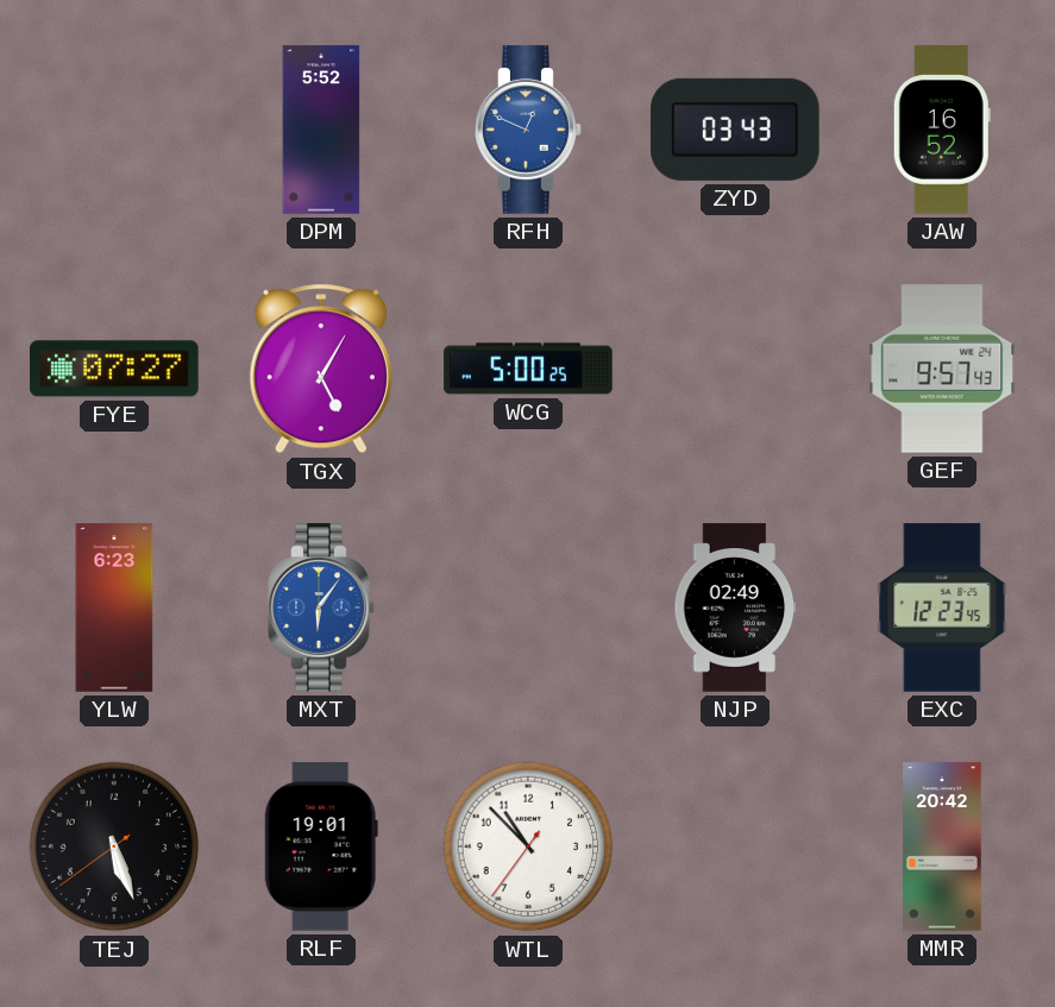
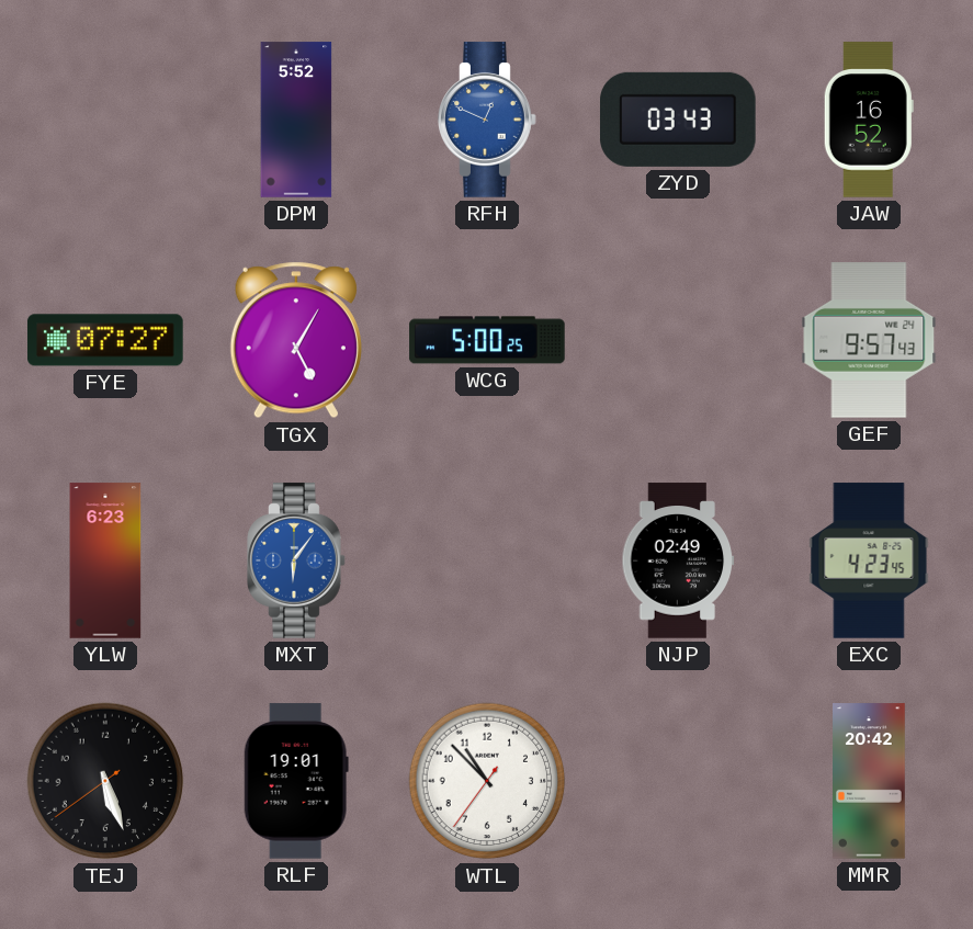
EXC: 12:23 -> 4:23 (869, 560)
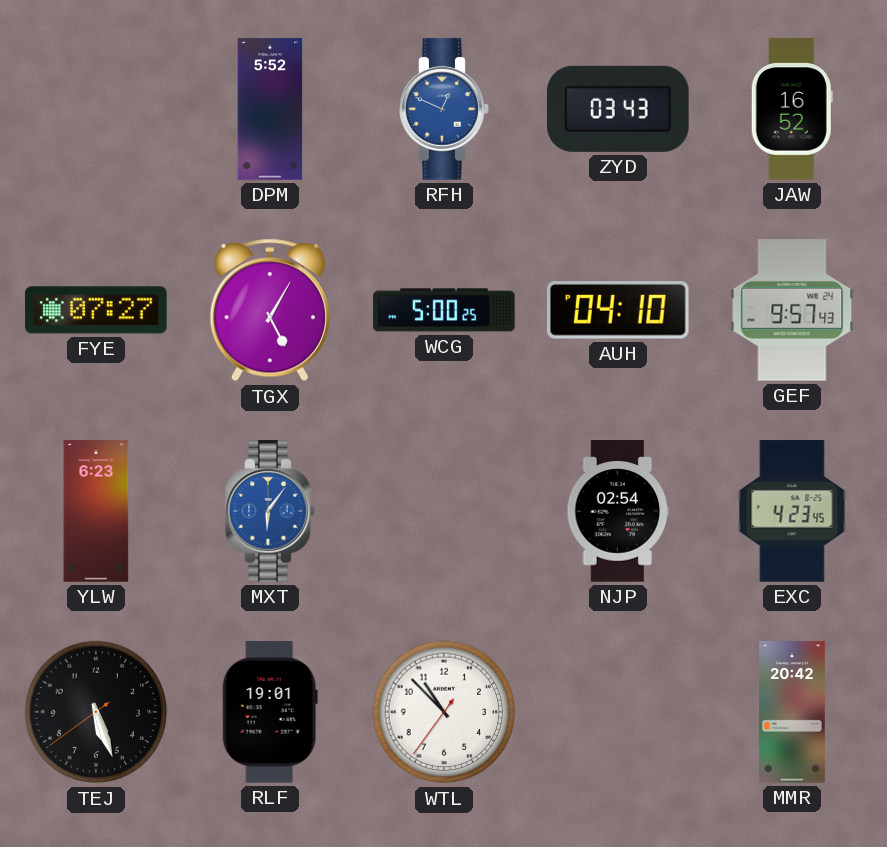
AUH: none -> 04:10 (619, 310)
NJP: 02:49 -> 02:54 (618, 511)
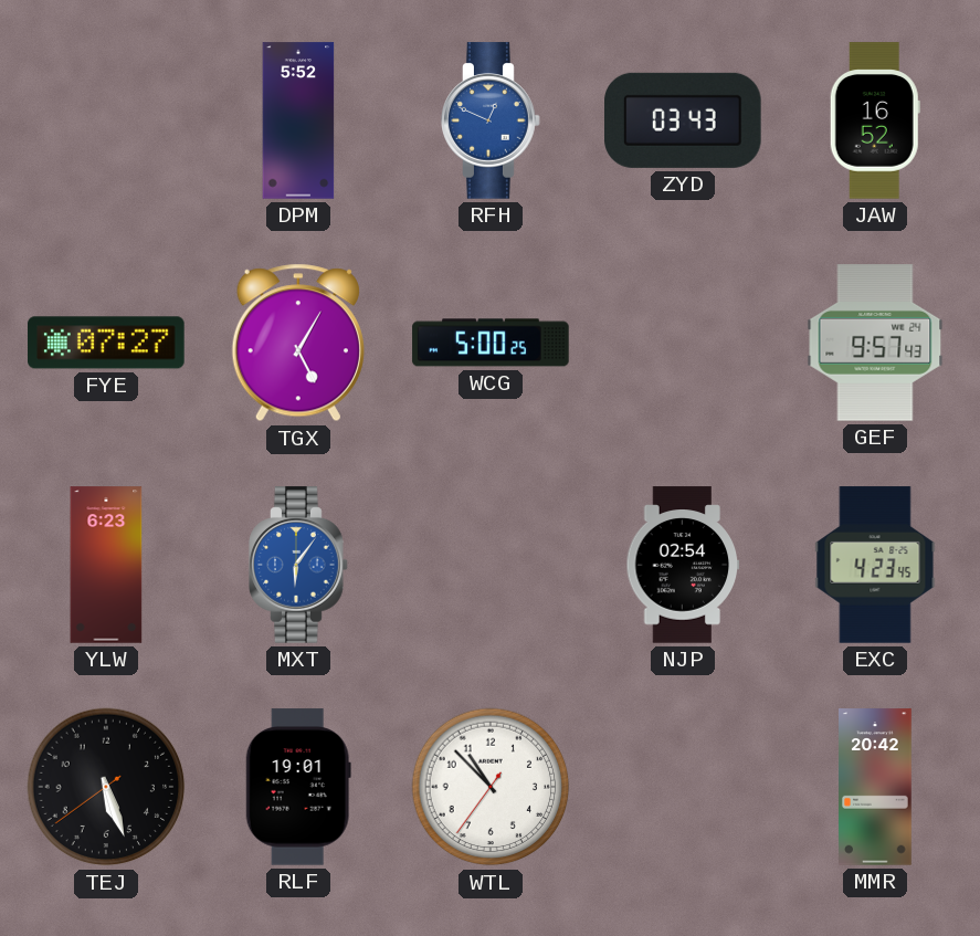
AUH: 04:10 -> none (619, 310)
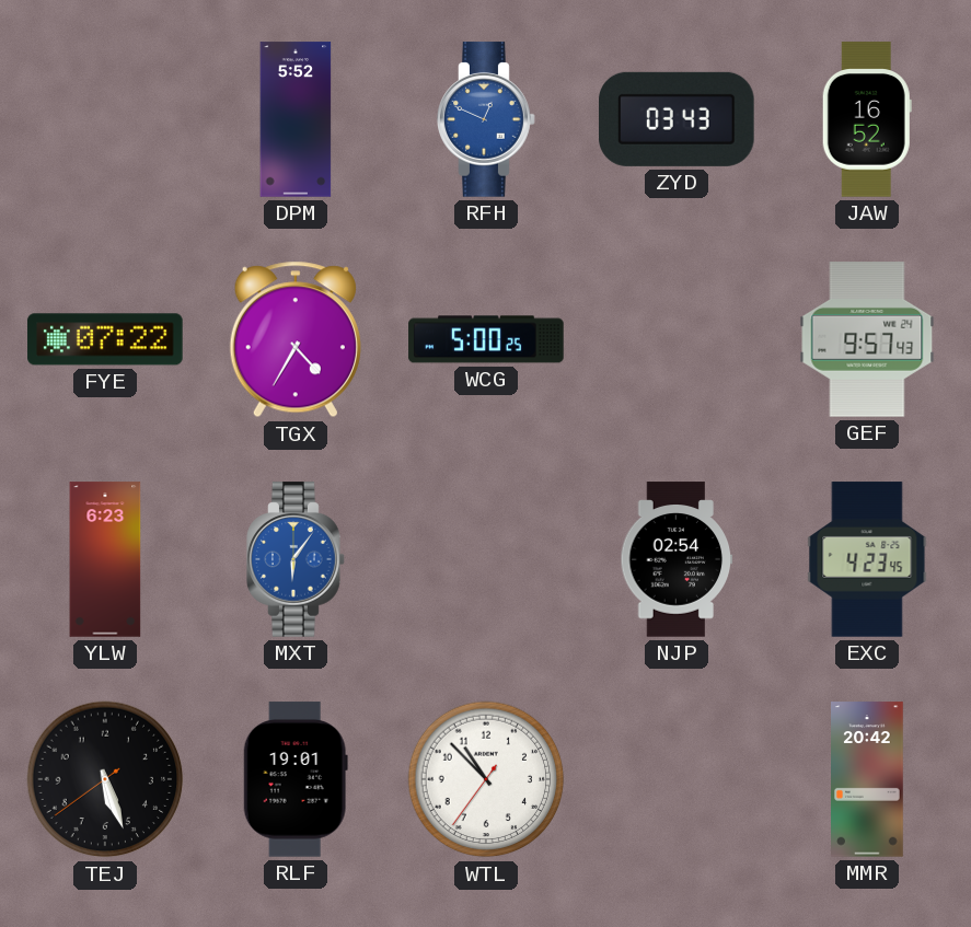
FYE: 07:27 -> 07:22 (105, 339)
TGX: 5:05 -> 4:35 (296, 339)
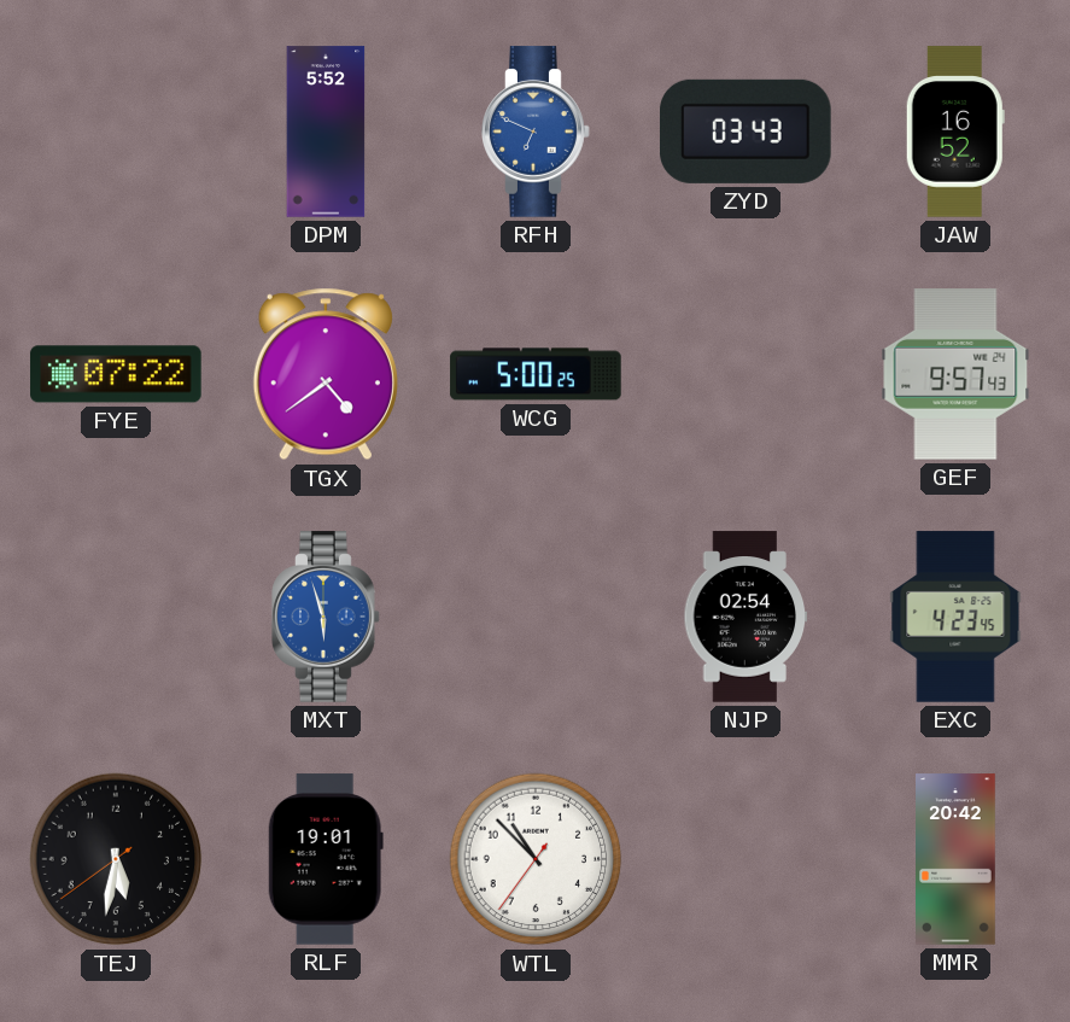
RFH: 12:49 -> 6:49 (536, 132)
TGX: 4:35 -> 4:39 (326, 374)
YLW: 6:23 -> none (105, 559)
MXT: 6:06 -> 5:57 (326, 617)
TEJ: 5:26 -> 5:31 (116, 859)
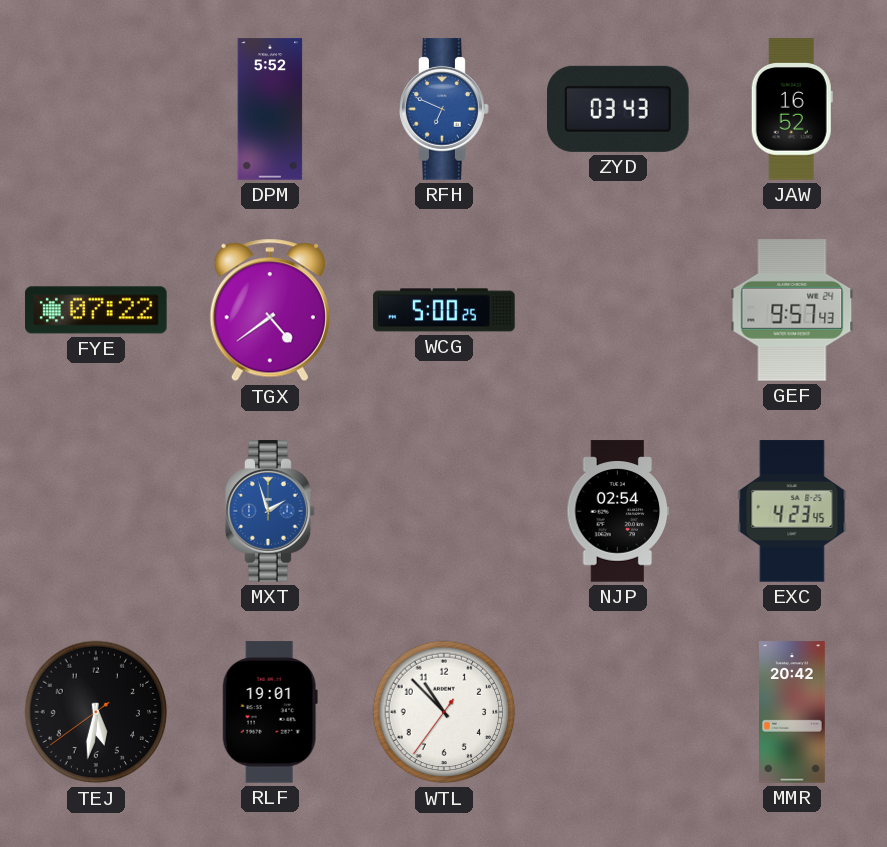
MXT: 5:57 -> 1:57 (270, 511)
